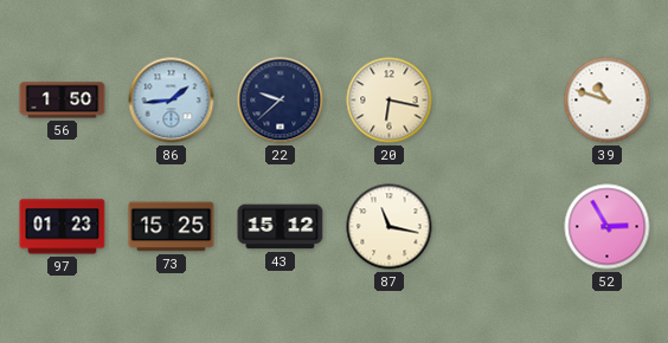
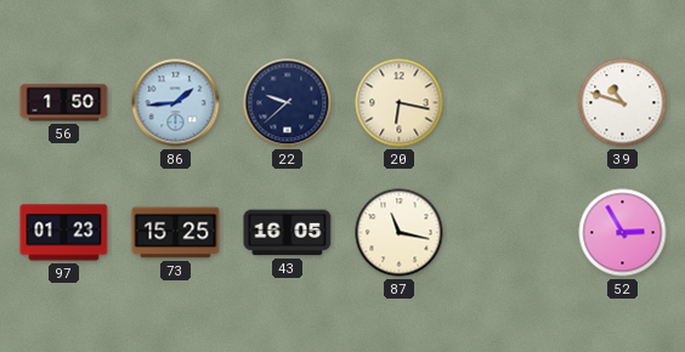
43: 15:12 -> 16:05 (288, 233)
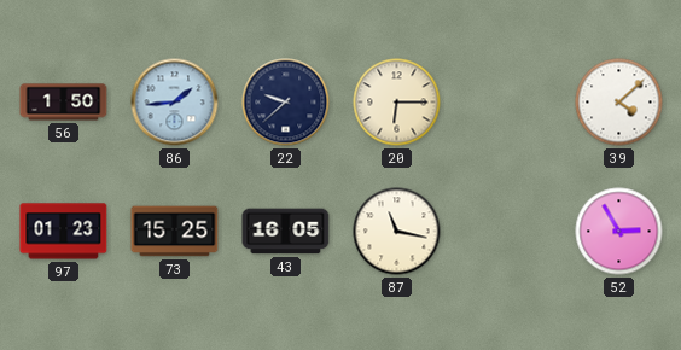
20: 6:17 -> 6:15 (397, 103)
39: 10:48 -> 4:08 (619, 103)
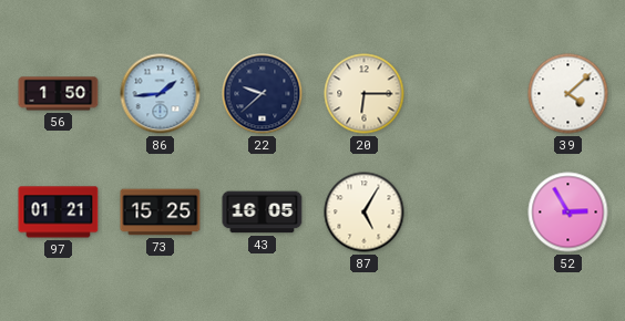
97: 01:23 -> 01:21 (59, 213)
87: 11:17 -> 5:05 (365, 213)
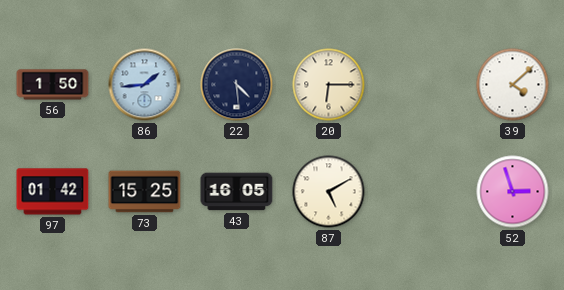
22: 9:38 -> 4:29 (237, 85)
97: 01:21 -> 01:42 (53, 192)
87: 5:05 -> 5:10 (329, 192)
52: 2:55 -> 2:57 (513, 192)
